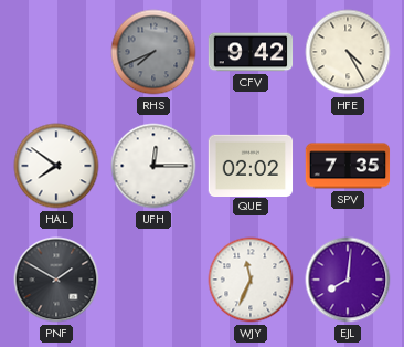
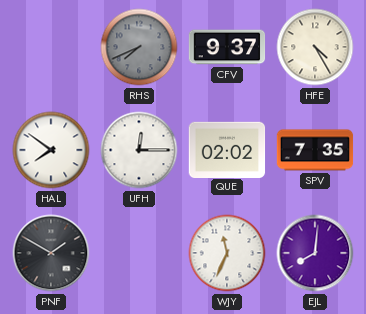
CFV: 9:42 -> 9:37 (227, 47)
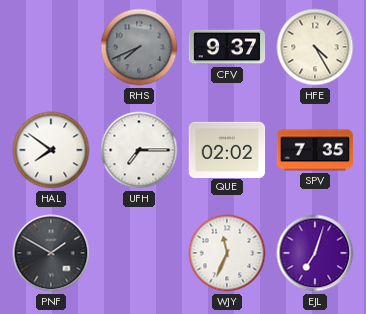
UFH: 12:15 -> 7:15 (139, 150)
EJL: 8:01 -> 7:03 (315, 253)
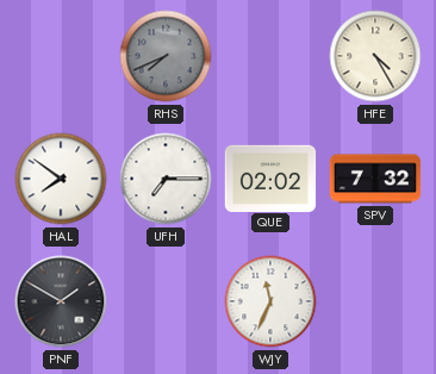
CFV: 9:37 -> none (227, 47)
SPV: 7:35 -> 7:32 (375, 179)
EJL: 7:03 -> none (315, 253)
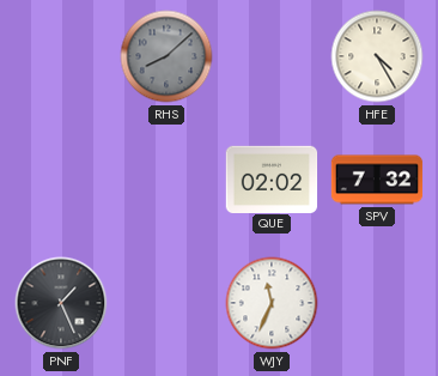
RHS: 7:41 -> 8:08 (166, 56)
HAL: 7:51 -> none (61, 179)
UFH: 7:15 -> none (166, 179)
PNF: 1:50 -> 1:26 (61, 303)
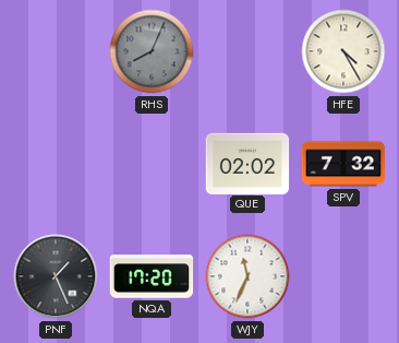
RHS: 8:08 -> 8:04 (152, 51)
NQA: none -> 17:20 (152, 276)
